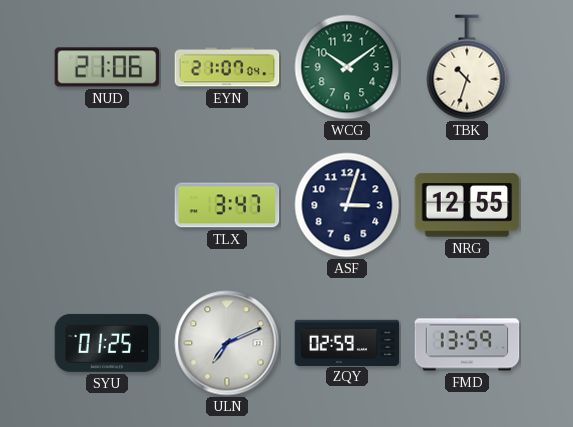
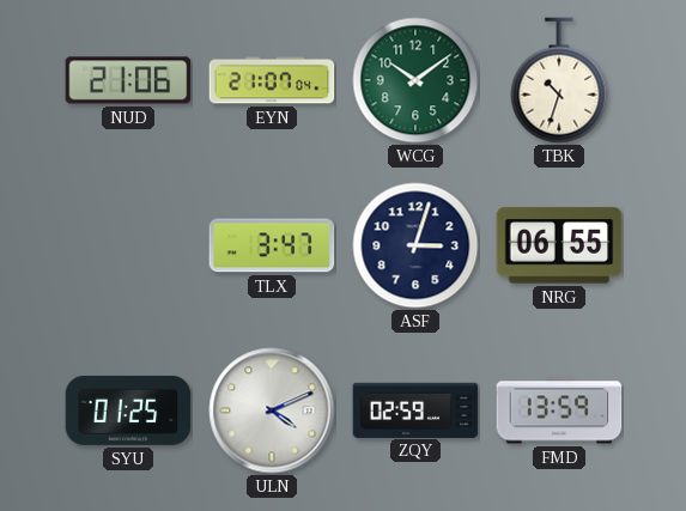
NRG: 12:55 -> 06:55 (559, 245)
ULN: 7:11 -> 4:11 (272, 410)
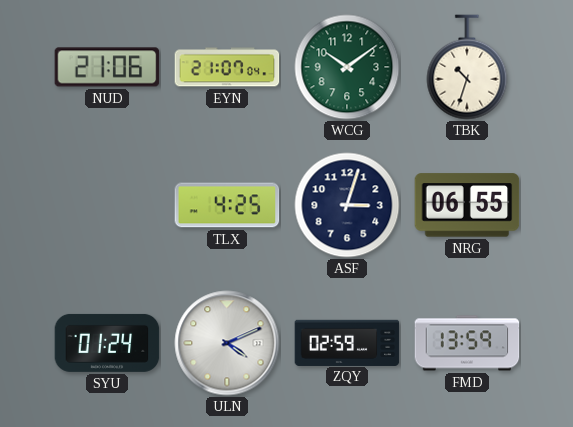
TLX: 3:47 -> 4:25 (227, 205)
SYU: 01:25 -> 01:24 (107, 343)
